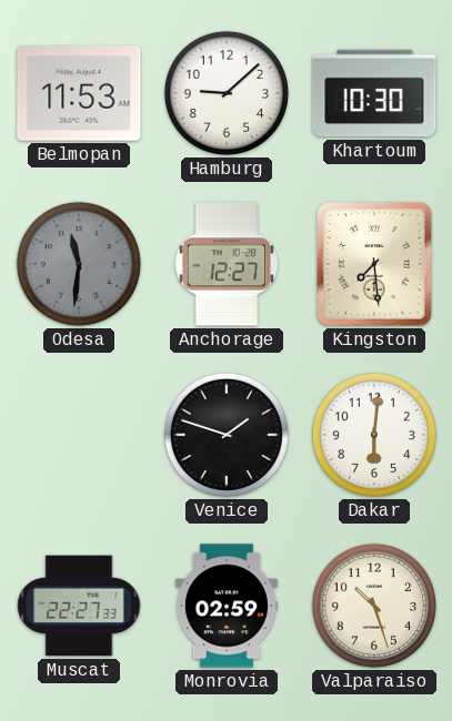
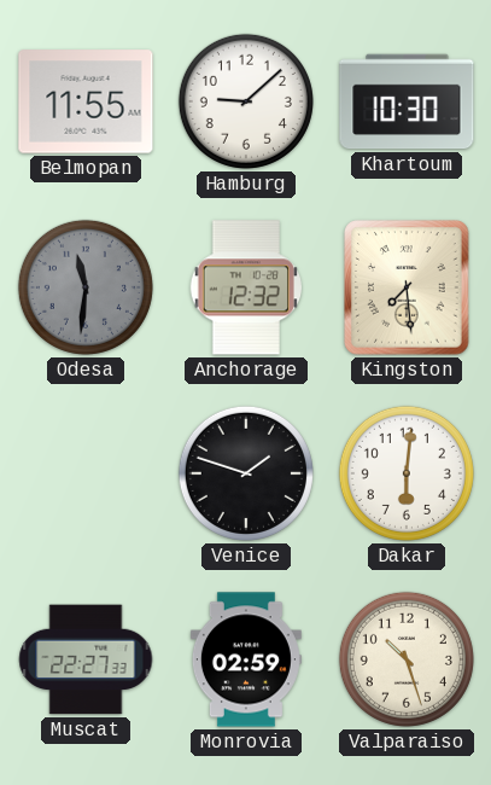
Belmopan: 11:53 -> 11:55 (86, 101)
Anchorage: 12:27 -> 12:32 (245, 287)
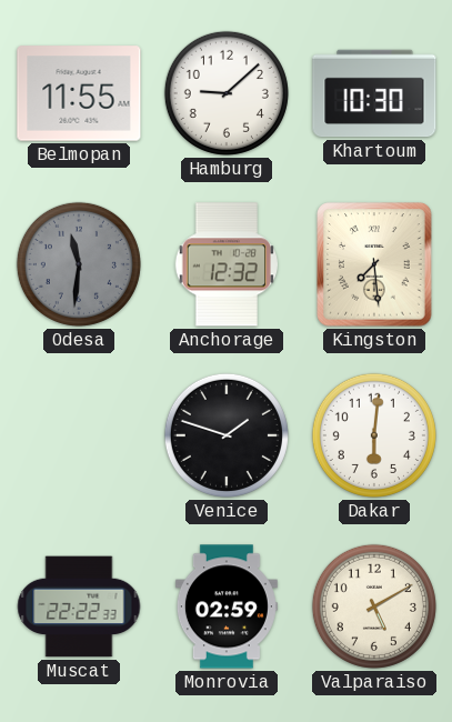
Muscat: 22:27 -> 22:22 (79, 606)
Valparaiso: 10:27 -> 5:10 (374, 606)
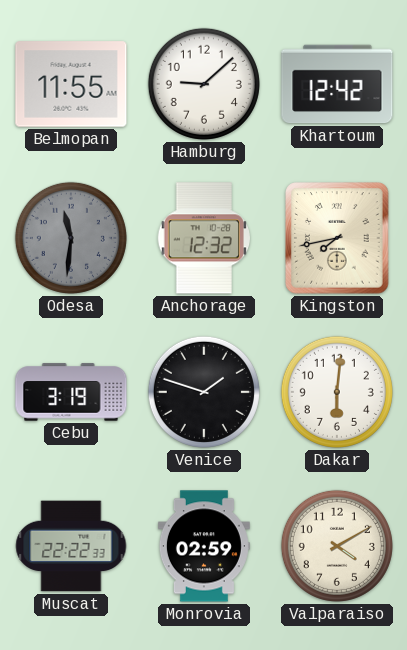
Khartoum: 10:30 -> 12:42 (337, 84)
Kingston: 7:29 -> 7:43 (337, 238)
Cebu: none -> 3:19 (71, 392)
Valparaiso: 5:10 -> 4:10 (337, 546)
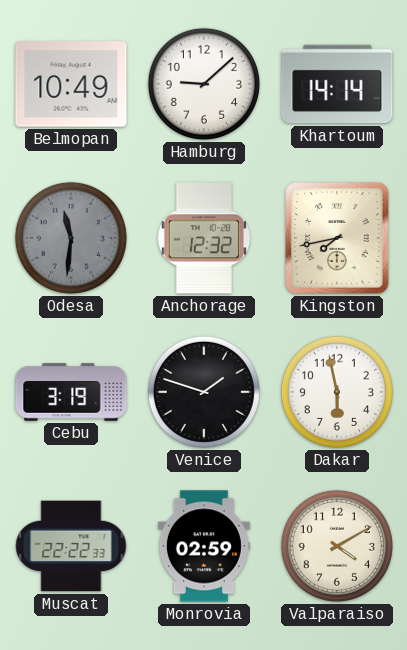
Belmopan: 11:55 -> 10:49 (71, 84)
Khartoum: 12:42 -> 14:14 (337, 84)
Dakar: 6:01 -> 5:58 (337, 392)
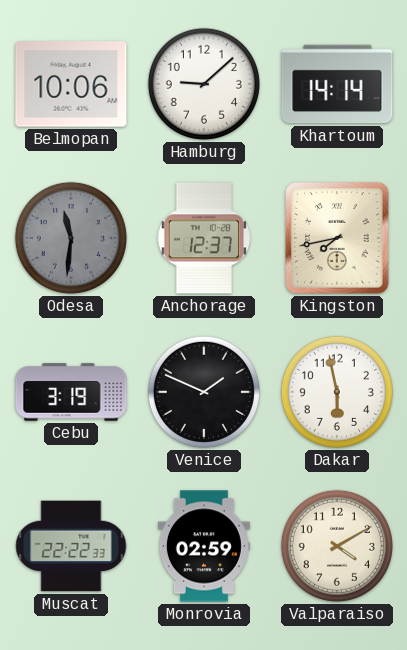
Belmopan: 10:49 -> 10:06 (71, 84)
Anchorage: 12:32 -> 12:37 (203, 238)
Venice: 1:48 -> 1:49 (204, 392)
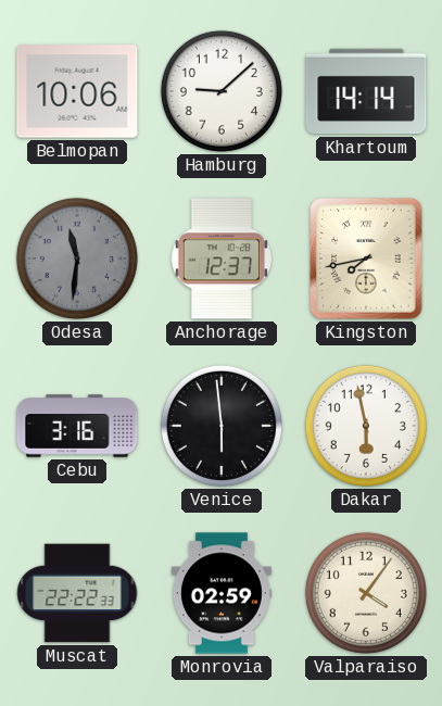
Cebu: 3:19 -> 3:16 (77, 426)
Venice: 1:49 -> 5:59 (222, 426)
Valparaiso: 4:10 -> 4:06 (366, 593)
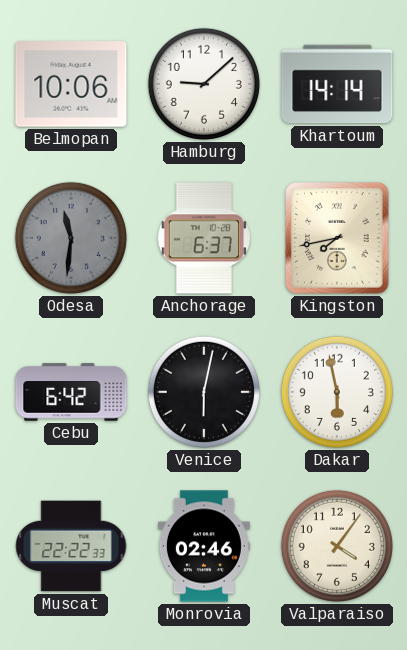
Anchorage: 12:37 -> 6:37 (203, 238)
Cebu: 3:16 -> 6:42 (71, 392)
Venice: 5:59 -> 6:02 (204, 392)
Monrovia: 02:59 -> 02:46 (204, 546)
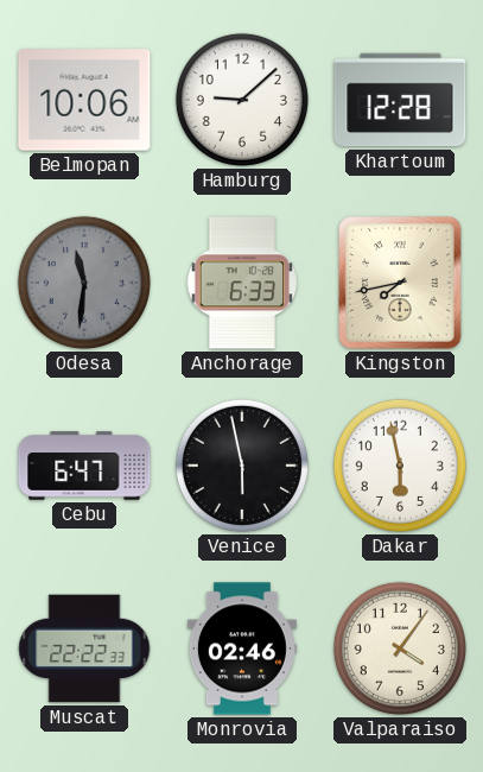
Khartoum: 14:14 -> 12:28 (400, 100)
Anchorage: 6:37 -> 6:33 (241, 283)
Cebu: 6:42 -> 6:47 (84, 466)
Venice: 6:02 -> 5:58 (242, 466)
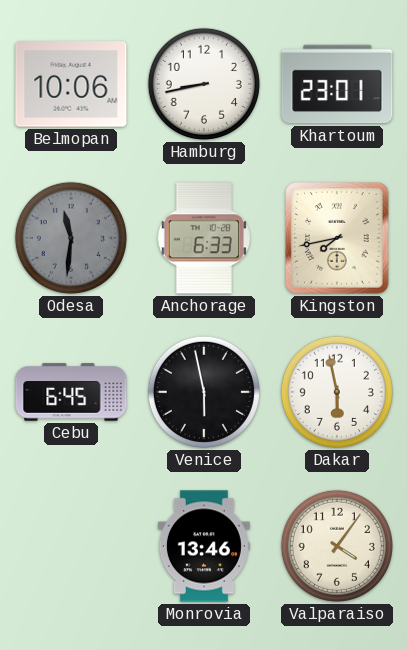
Hamburg: 9:08 -> 8:43 (204, 84)
Khartoum: 12:28 -> 23:01 (337, 84)
Cebu: 6:47 -> 6:45 (71, 392)
Muscat: 22:22 -> none (84, 648)
Monrovia: 02:46 -> 13:46 (204, 546)
